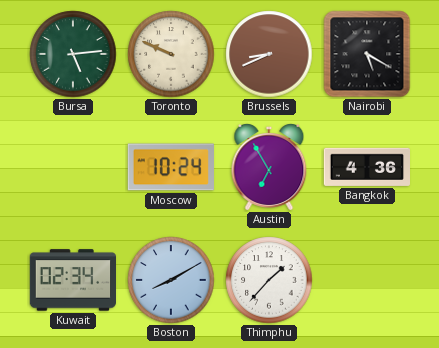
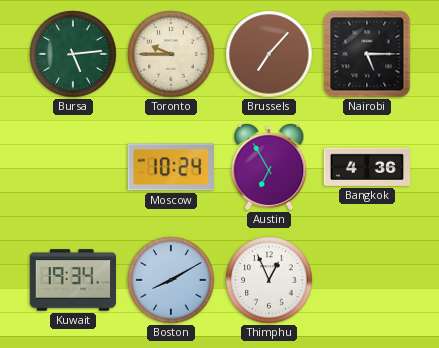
Toronto: 9:49 -> 9:45 (171, 54)
Brussels: 8:41 -> 7:07 (269, 54)
Nairobi: 5:20 -> 5:15 (367, 54)
Kuwait: 02:34 -> 19:34 (73, 280)
Thimphu: 1:37 -> 12:56 (269, 280)
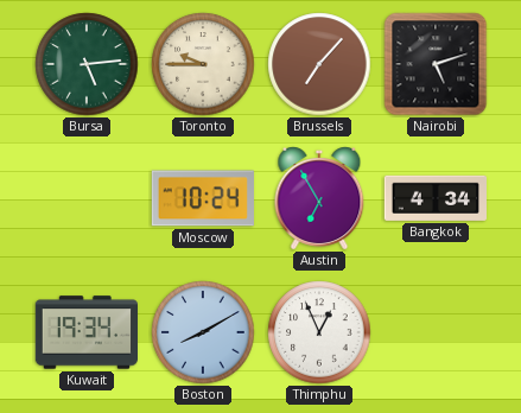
Nairobi: 5:15 -> 5:12 (436, 64)
Bangkok: 4:36 -> 4:34 (434, 198)
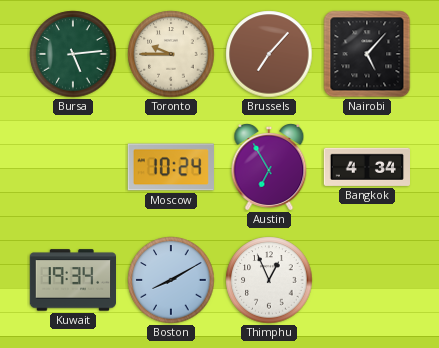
Nairobi: 5:12 -> 5:07 (367, 54)
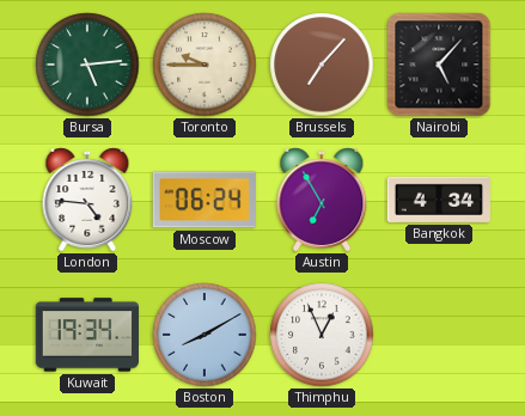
London: none -> 4:46 (87, 200)
Moscow: 10:24 -> 06:24 (204, 200)
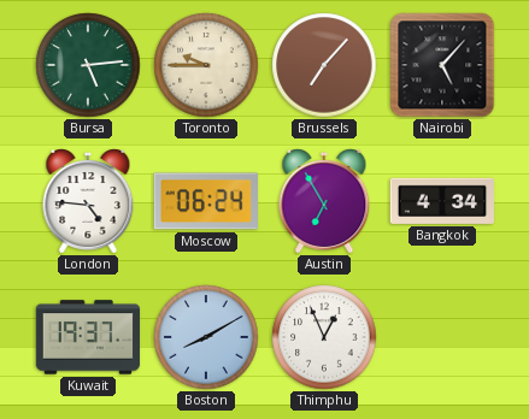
Kuwait: 19:34 -> 19:37 (88, 337)
